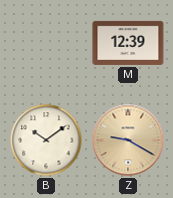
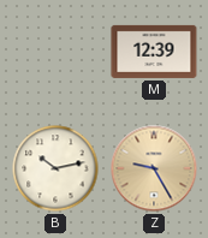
B: 10:09 -> 10:13 (55, 168)
Z: 9:20 -> 9:25 (154, 168)
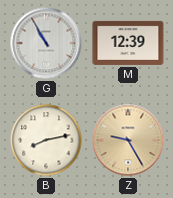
G: none -> 10:55 (46, 43)
B: 10:13 -> 8:13 (46, 140)
